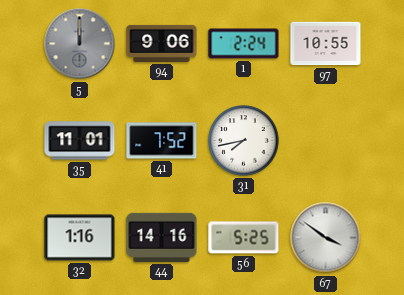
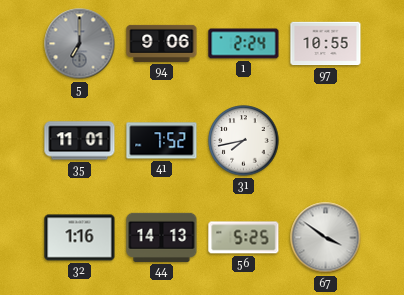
5: 12:00 -> 7:00 (80, 44)
44: 14:16 -> 14:13 (162, 237)
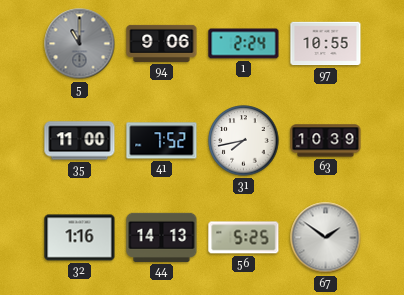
5: 7:00 -> 11:00 (80, 44)
35: 11:01 -> 11:00 (80, 141)
63: none -> 10:39 (326, 141)
67: 3:51 -> 1:51 (326, 238)
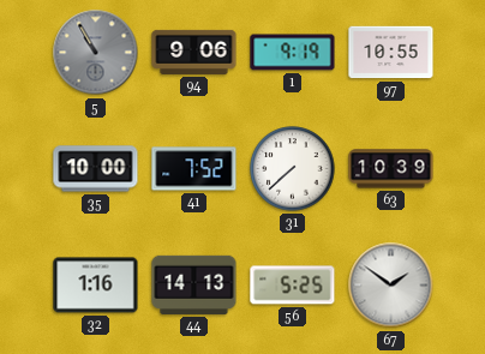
5: 11:00 -> 10:55 (96, 53)
1: 2:24 -> 9:19 (293, 53)
35: 11:00 -> 10:00 (96, 169)
31: 7:43 -> 7:38 (293, 169)
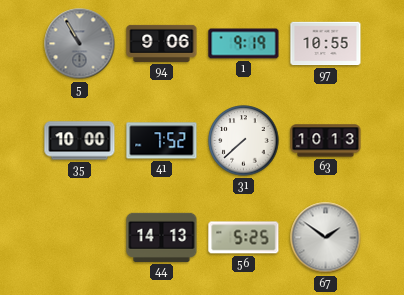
63: 10:39 -> 10:13 (326, 141)
32: 1:16 -> none (96, 286)
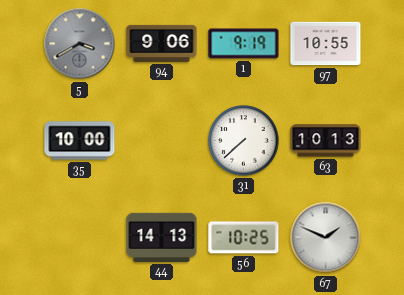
5: 10:55 -> 3:40 (80, 44)
41: 7:52 -> none (162, 141)
56: 5:25 -> 10:25 (244, 238)
67: 1:51 -> 1:49 (326, 238)
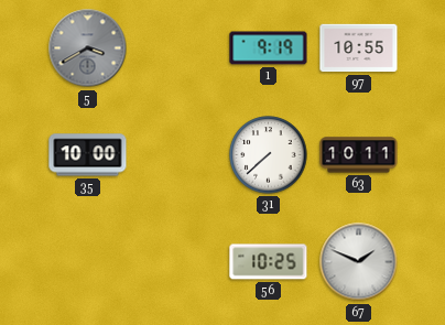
94: 9:06 -> none (162, 43)
63: 10:13 -> 10:11 (359, 155)
44: 14:13 -> none (162, 237)
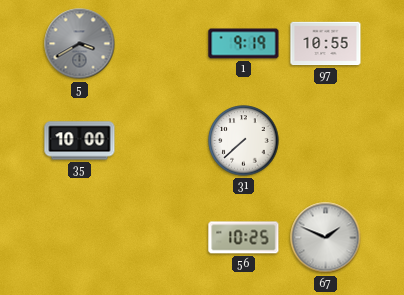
63: 10:11 -> none (359, 155)
